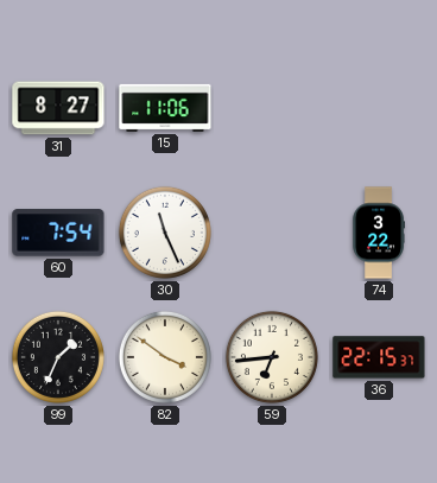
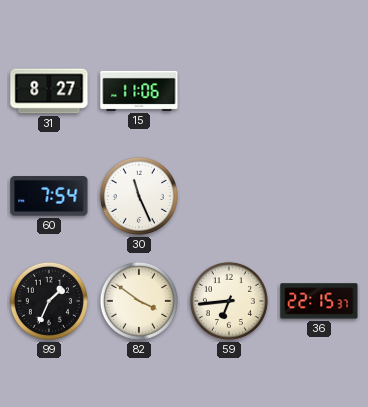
74: 3:22 -> none (378, 233)
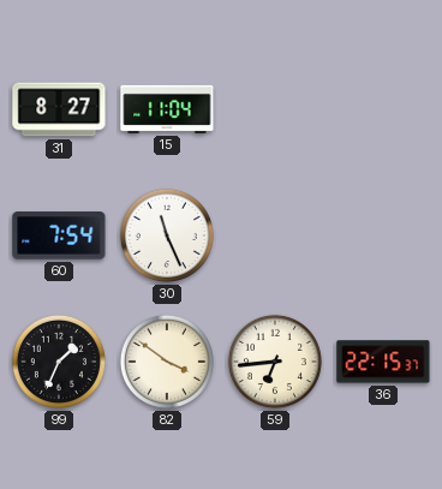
15: 11:06 -> 11:04 (167, 109)
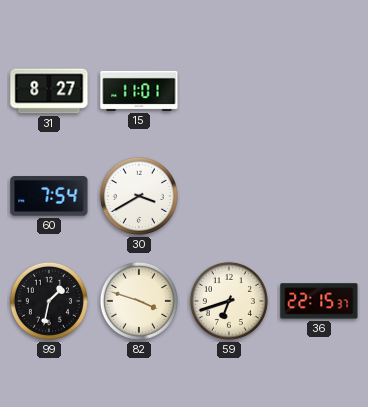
15: 11:04 -> 11:01 (139, 91)
30: 11:26 -> 3:40 (139, 196)
99: 1:34 -> 1:32 (49, 301)
82: 3:51 -> 3:48 (139, 301)
59: 6:44 -> 6:42 (229, 301)
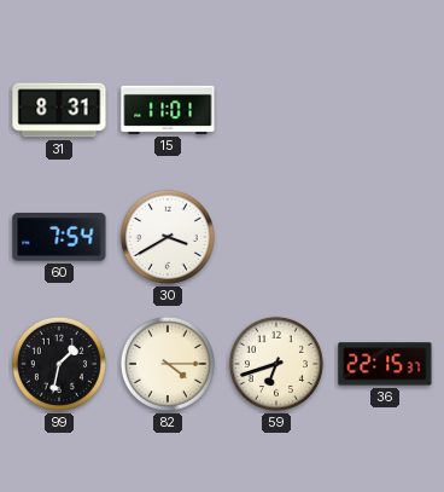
31: 8:27 -> 8:31 (59, 110)
82: 3:48 -> 4:15 (168, 364)
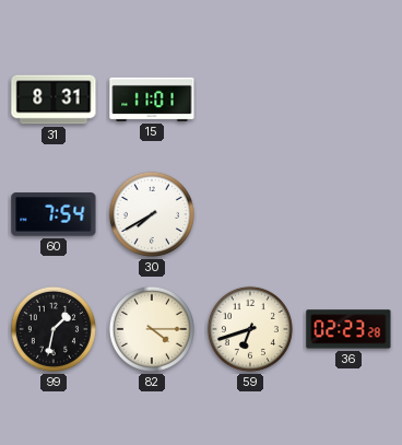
30: 3:40 -> 7:40 (152, 214)
36: 22:15 -> 02:23 (348, 329)
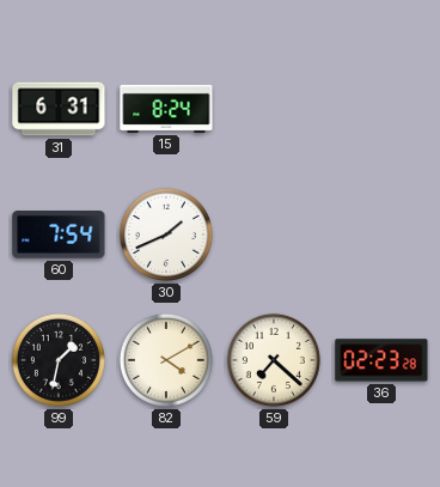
31: 8:31 -> 6:31 (59, 109)
15: 11:01 -> 8:24 (166, 109)
30: 7:40 -> 1:41 (166, 235)
82: 4:15 -> 4:10 (166, 360)
59: 6:42 -> 7:22 (274, 360)
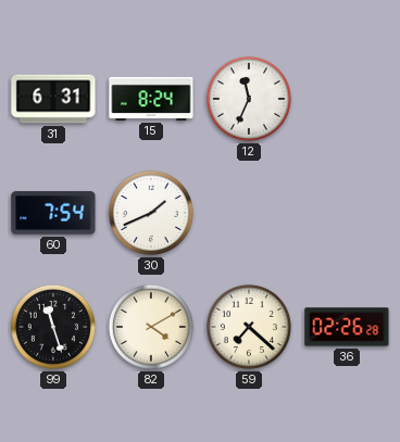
12: none -> 11:34 (249, 99)
99: 1:32 -> 11:27 (53, 327)
36: 02:23 -> 02:26 (347, 327)
